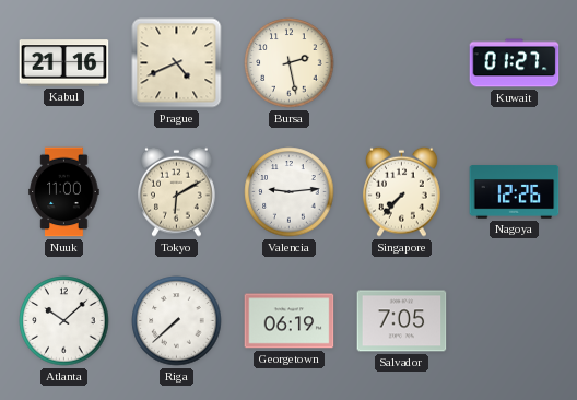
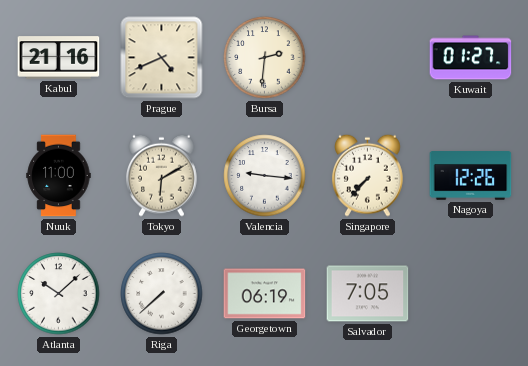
Bursa: 2:28 -> 2:31 (265, 58)
Valencia: 9:14 -> 9:16 (265, 176)
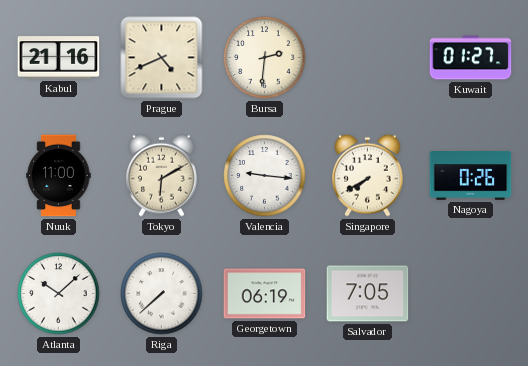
Singapore: 7:37 -> 7:40 (368, 175)
Nagoya: 12:26 -> 0:26 (471, 176)
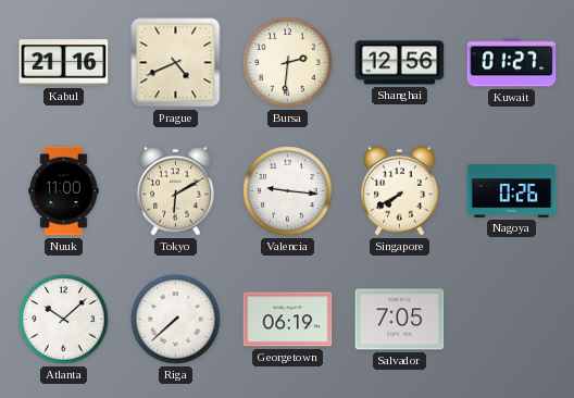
Shanghai: none -> 12:56 (400, 63)
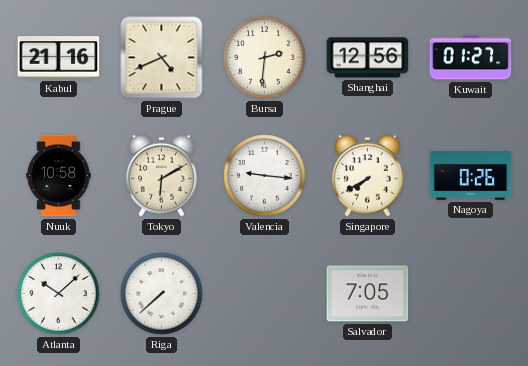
Nuuk: 11:00 -> 10:58 (59, 176)
Georgetown: 06:19 -> none (288, 320)
